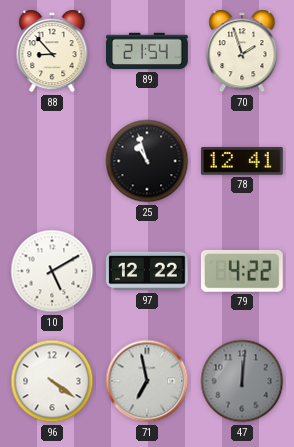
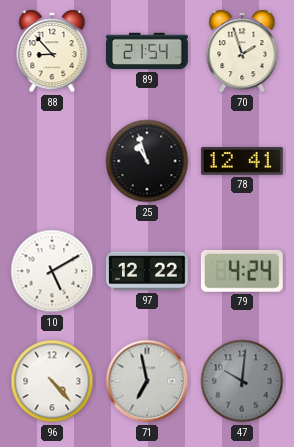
79: 4:22 -> 4:24 (242, 271)
96: 4:21 -> 4:23 (52, 381)
47: 12:01 -> 10:01 (242, 381)
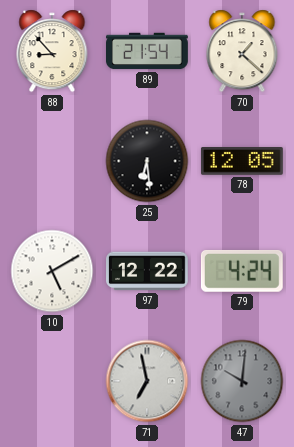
70: 1:57 -> 1:22 (242, 51)
25: 10:57 -> 6:29 (147, 161)
78: 12:41 -> 12:05 (242, 162)
96: 4:23 -> none (52, 381)
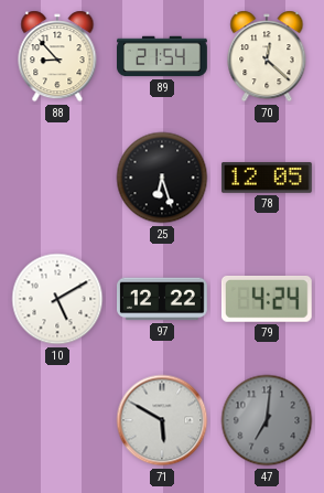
70: 1:22 -> 12:22 (267, 56)
25: 6:29 -> 6:27 (162, 178)
71: 6:58 -> 5:50 (162, 420)
47: 10:01 -> 7:01 (267, 420)
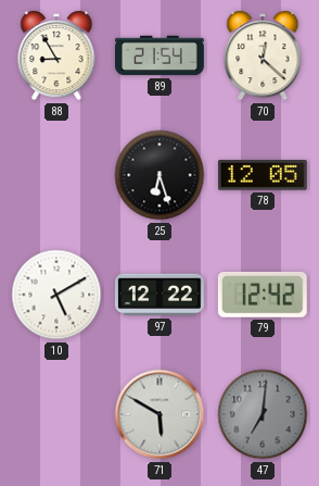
88: 8:53 -> 8:55 (56, 55)
79: 4:24 -> 12:42 (263, 295)
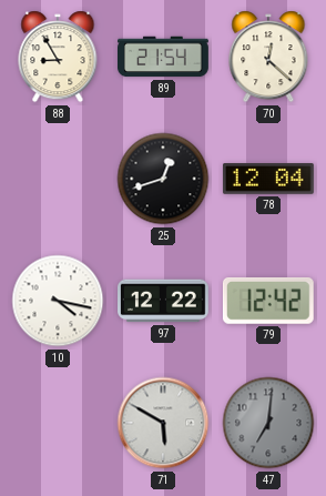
25: 6:27 -> 12:42 (163, 179)
78: 12:05 -> 12:04 (268, 180)
10: 5:10 -> 4:17 (58, 301)
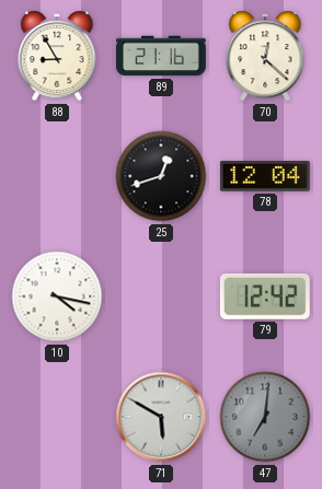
89: 21:54 -> 21:16 (162, 56)
97: 12:22 -> none (164, 301)
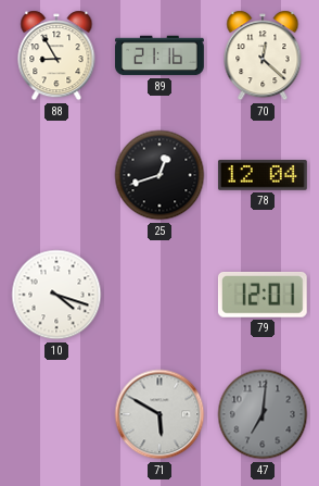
10: 4:17 -> 4:18 (56, 295)
79: 12:42 -> 12:01 (263, 295)
